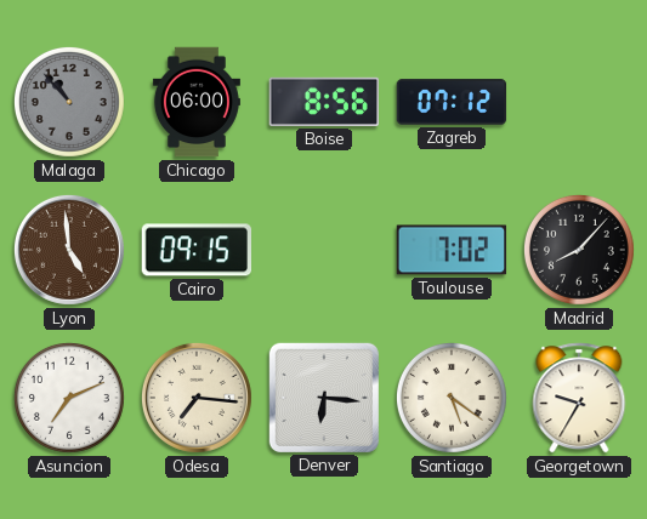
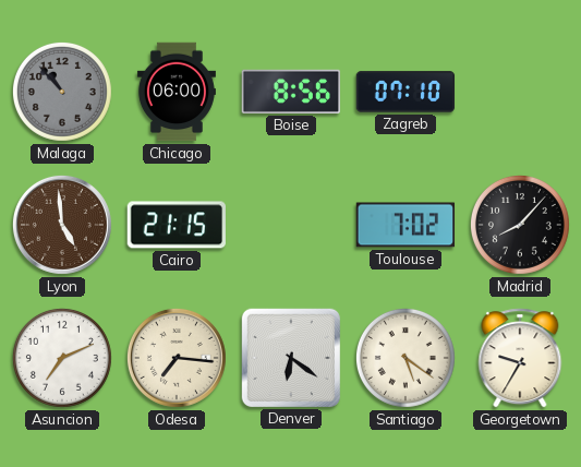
Zagreb: 07:12 -> 07:10 (406, 92)
Cairo: 09:15 -> 21:15 (175, 225)
Denver: 6:16 -> 6:21 (290, 357)
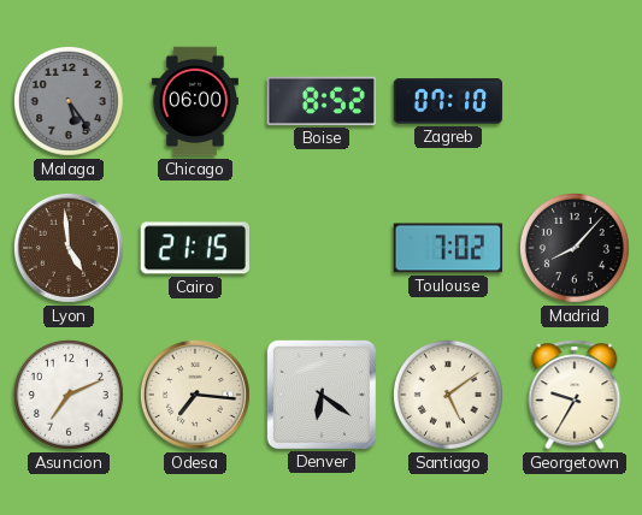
Malaga: 10:53 -> 5:24 (69, 101)
Boise: 8:56 -> 8:52 (320, 101)
Santiago: 5:21 -> 5:09 (448, 395)
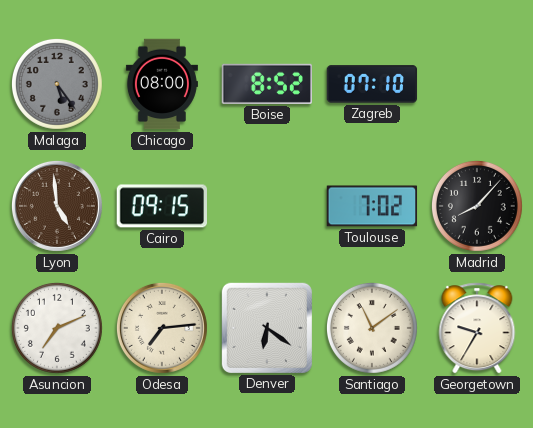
Chicago: 06:00 -> 08:00 (162, 84)
Cairo: 21:15 -> 09:15 (161, 206)
Odesa: 7:16 -> 7:14 (162, 328)
Santiago: 5:09 -> 11:09 (372, 328)
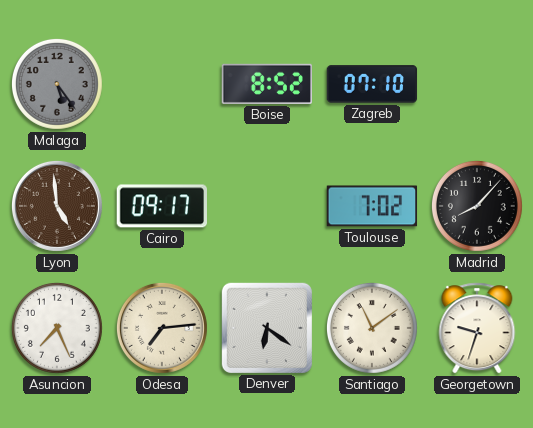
Chicago: 08:00 -> none (162, 84)
Cairo: 09:15 -> 09:17 (161, 206)
Asuncion: 7:11 -> 7:26 (57, 328)
Georgetown: 9:35 -> 9:33 (477, 328)
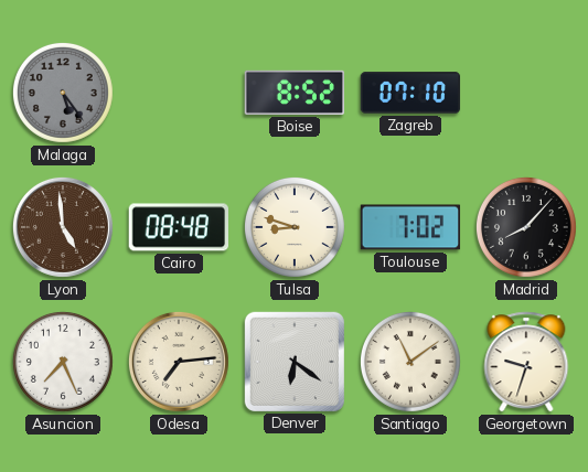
Cairo: 09:17 -> 08:48 (178, 227)
Tulsa: none -> 8:48 (295, 227)
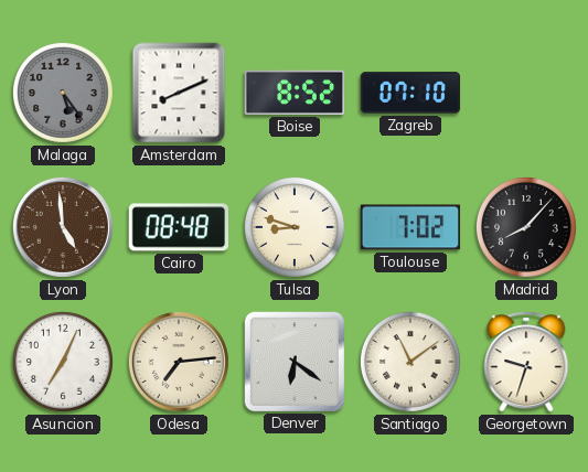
Amsterdam: none -> 8:11 (179, 93)
Asuncion: 7:26 -> 7:04 (63, 362)
